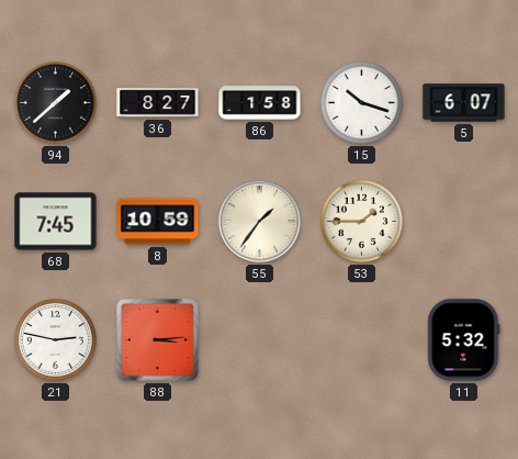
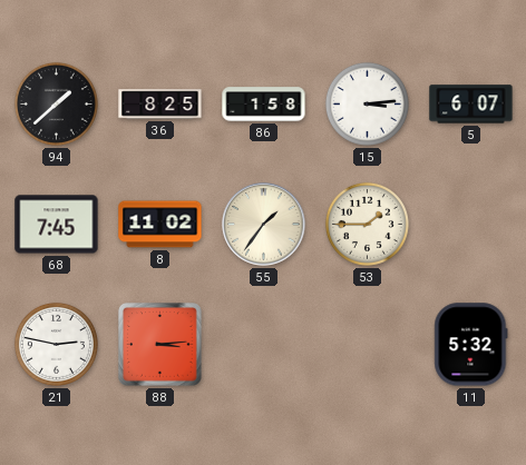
36: 8:27 -> 8:25 (160, 105)
15: 10:18 -> 3:14 (367, 103)
8: 10:59 -> 11:02 (160, 225)
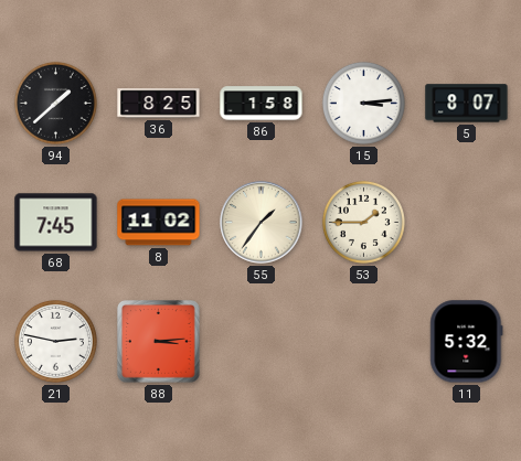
5: 6:07 -> 8:07 (467, 104)
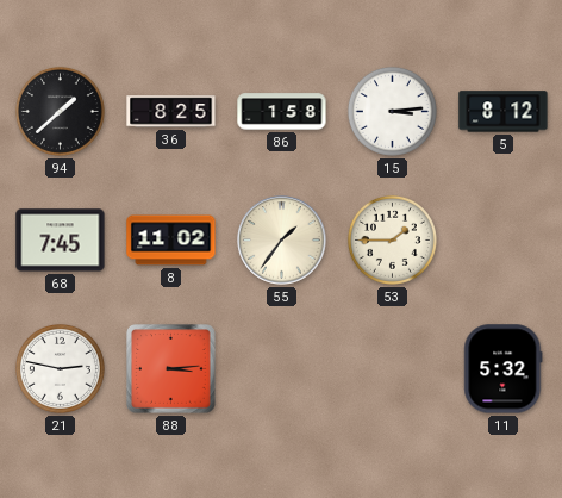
5: 8:07 -> 8:12 (504, 112)
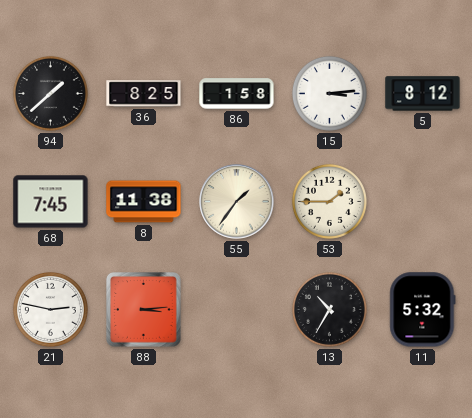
8: 11:02 -> 11:38 (144, 202)
13: none -> 10:35 (329, 309)
